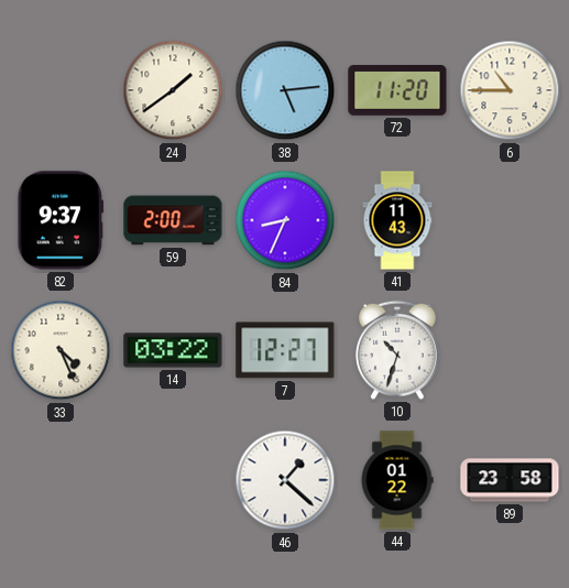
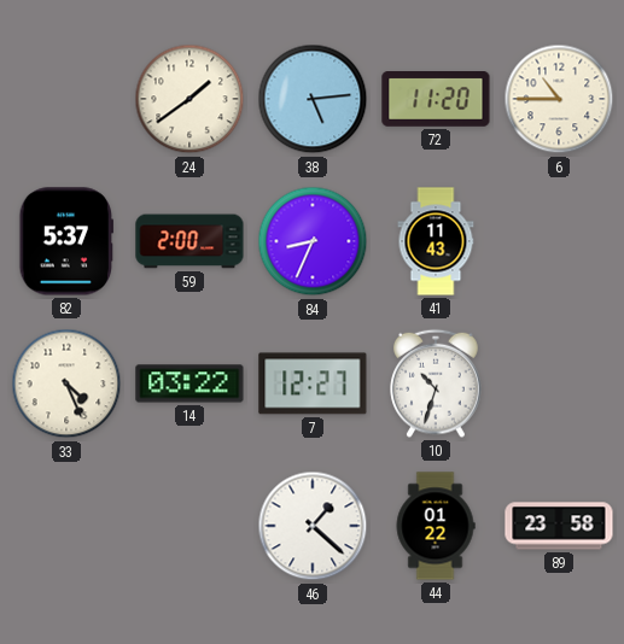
82: 9:37 -> 5:37 (65, 241)
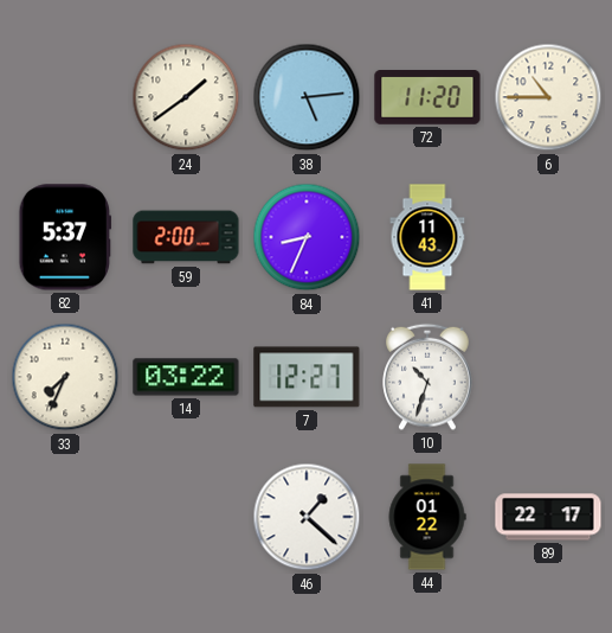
33: 4:26 -> 7:34 (65, 377)
89: 23:58 -> 22:17 (548, 517)
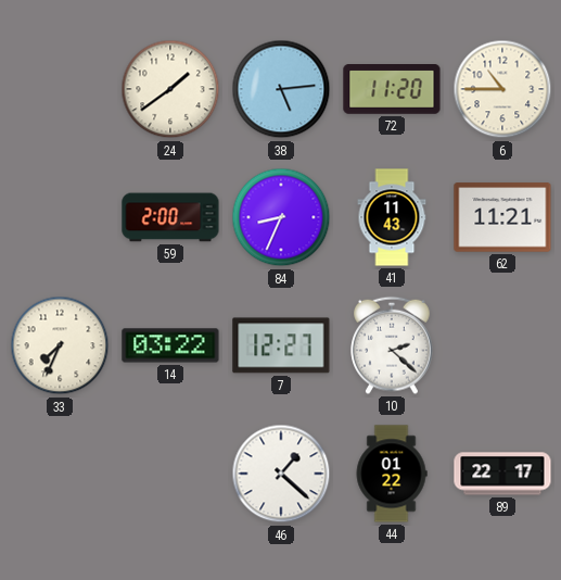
82: 5:37 -> none (64, 237)
62: none -> 11:21 (502, 217)
10: 10:33 -> 2:22 (392, 345)
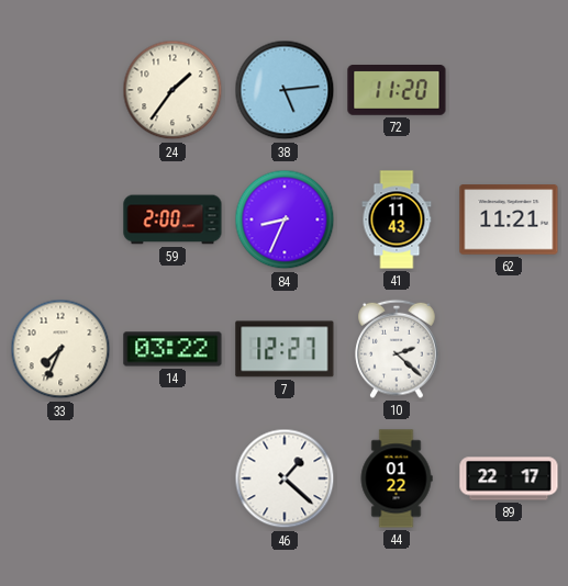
24: 1:39 -> 1:36 (172, 90)
6: 10:45 -> none (502, 89)
